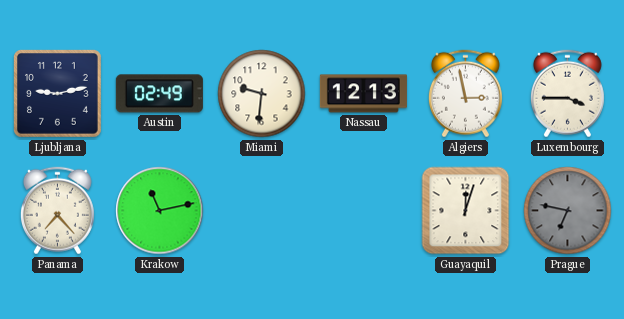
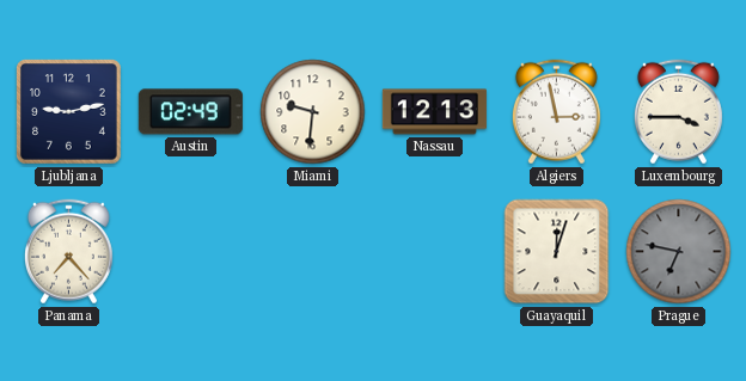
Krakow: 11:13 -> none (160, 211)
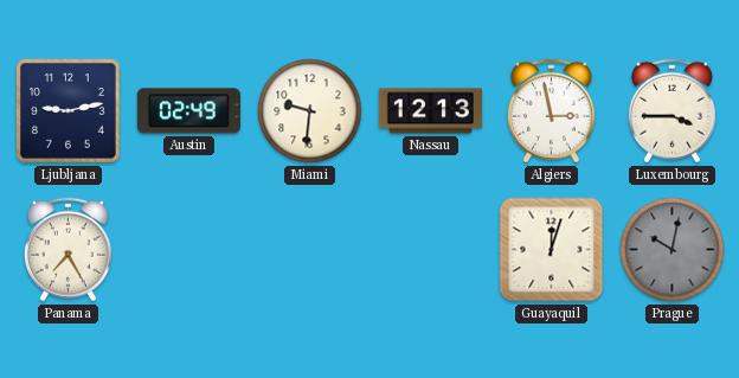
Panama: 7:23 -> 7:25 (68, 250)
Prague: 6:47 -> 10:02 (673, 250)
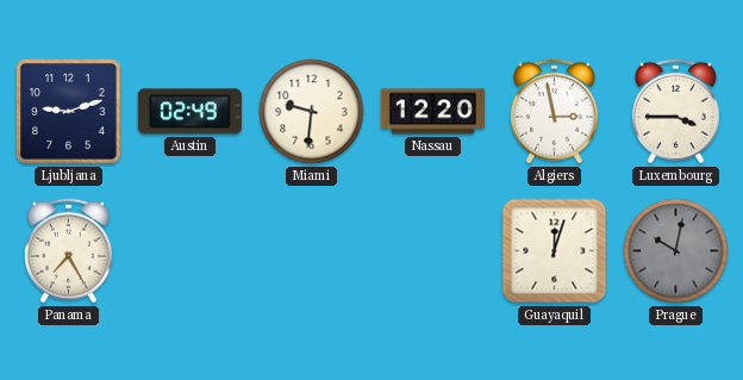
Ljubljana: 9:13 -> 9:12 (69, 112)
Nassau: 12:13 -> 12:20 (432, 112)
